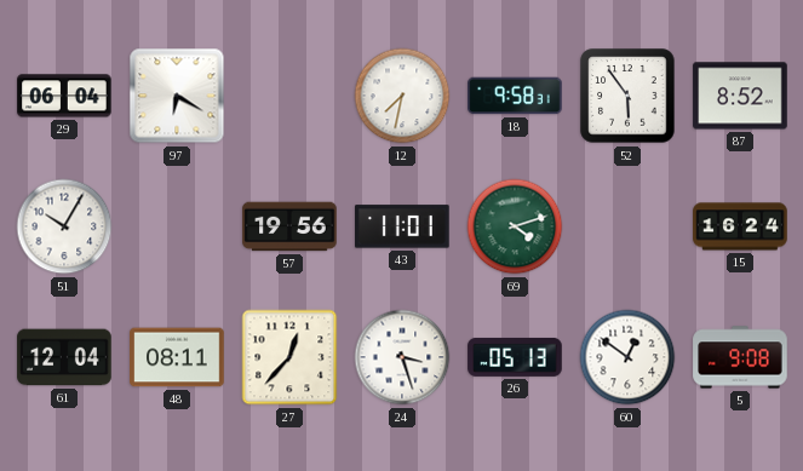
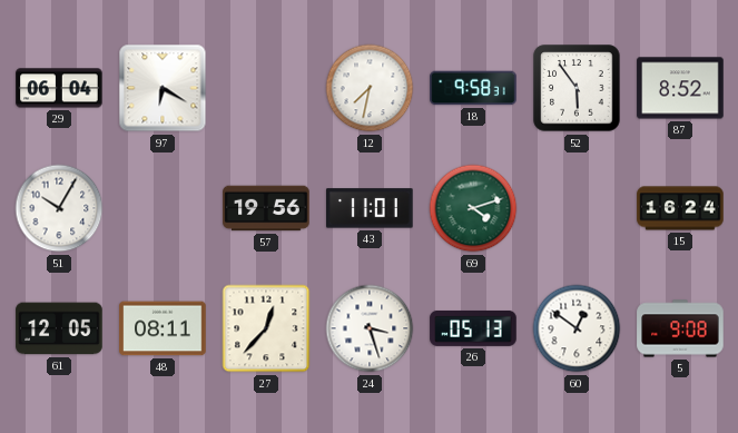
61: 12:04 -> 12:05 (59, 328)
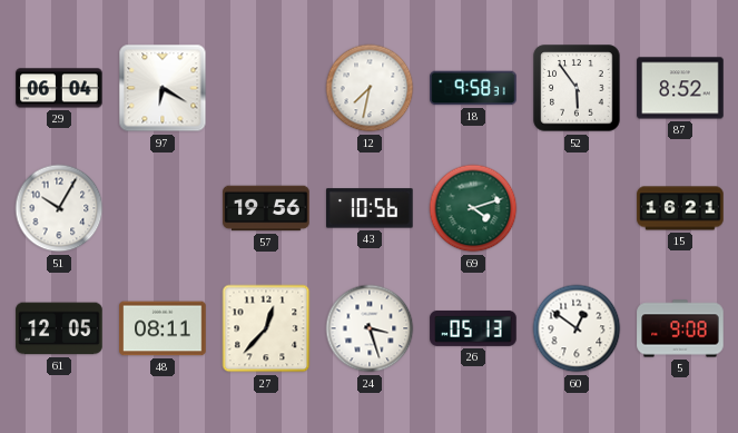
43: 11:01 -> 10:56 (371, 208)
15: 16:24 -> 16:21 (680, 208)
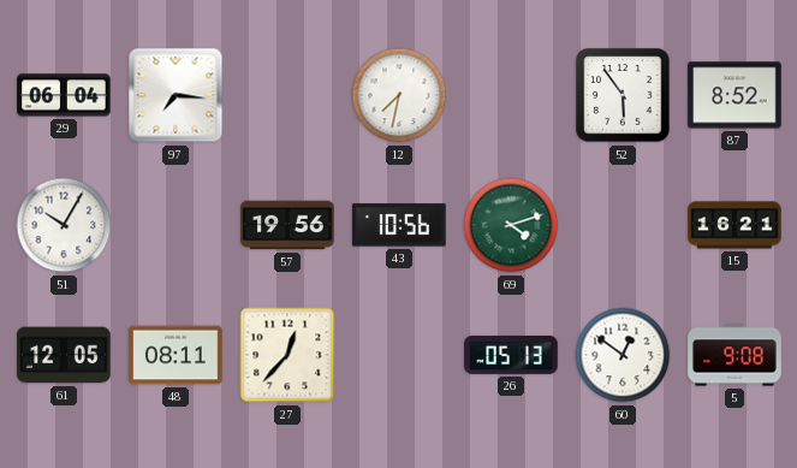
97: 6:20 -> 7:16 (176, 95)
18: 9:58 -> none (473, 88)
24: 3:27 -> none (370, 328)
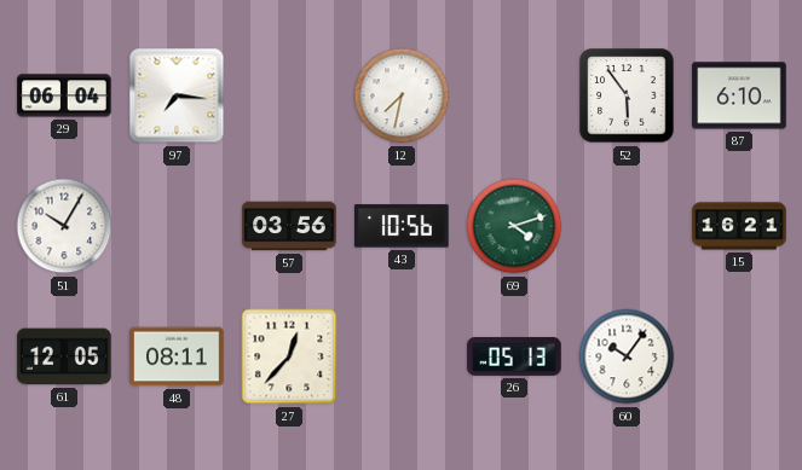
87: 8:52 -> 6:10 (739, 95)
57: 19:56 -> 03:56 (289, 226)
60: 12:51 -> 10:06 (627, 356)
5: 9:08 -> none (734, 355)
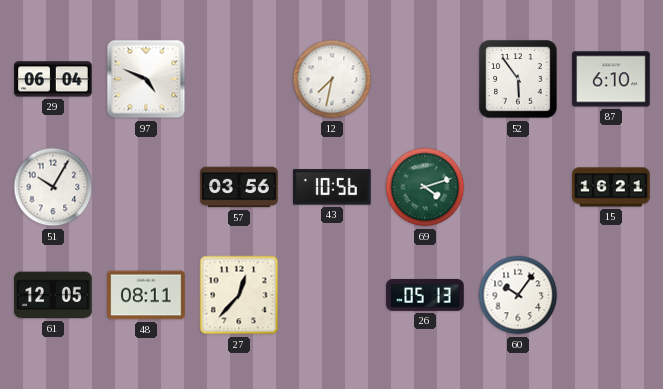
97: 7:16 -> 4:49 (146, 79)
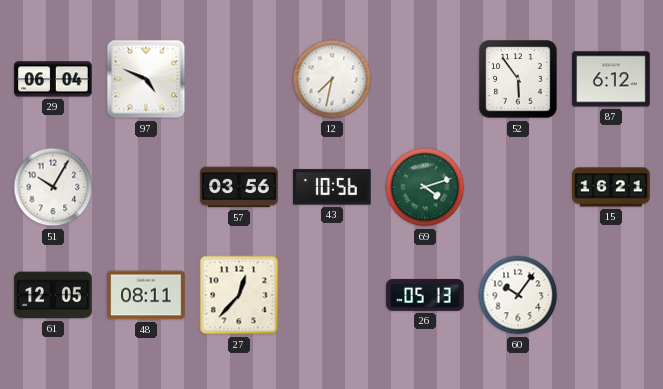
87: 6:10 -> 6:12 (611, 79)
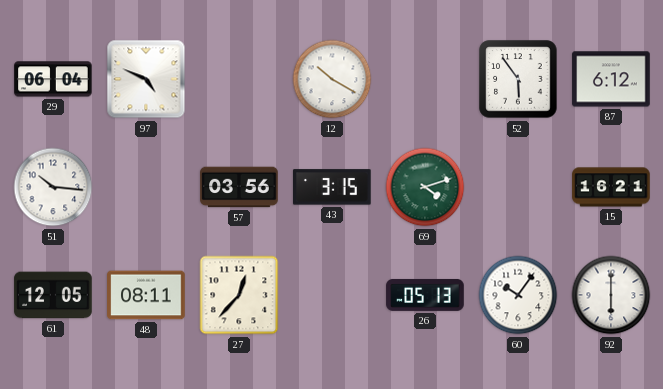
12: 7:32 -> 10:20 (332, 79)
51: 10:05 -> 10:16 (53, 187)
43: 10:56 -> 3:15 (333, 187)
92: none -> 6:00 (611, 295)
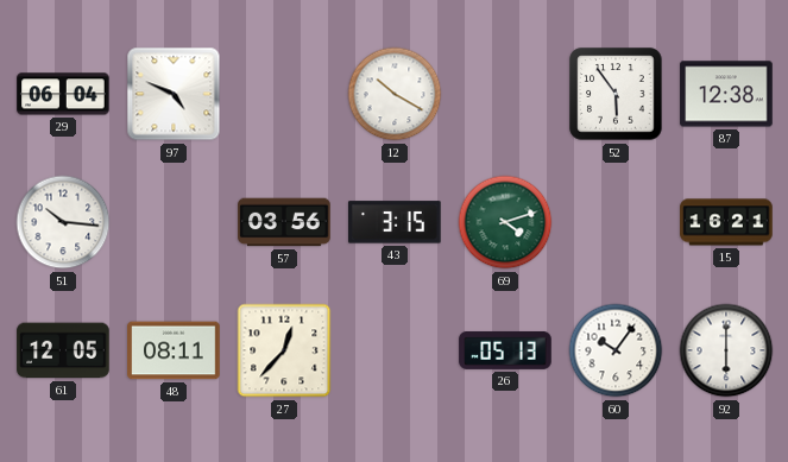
87: 6:12 -> 12:38 (726, 94)
